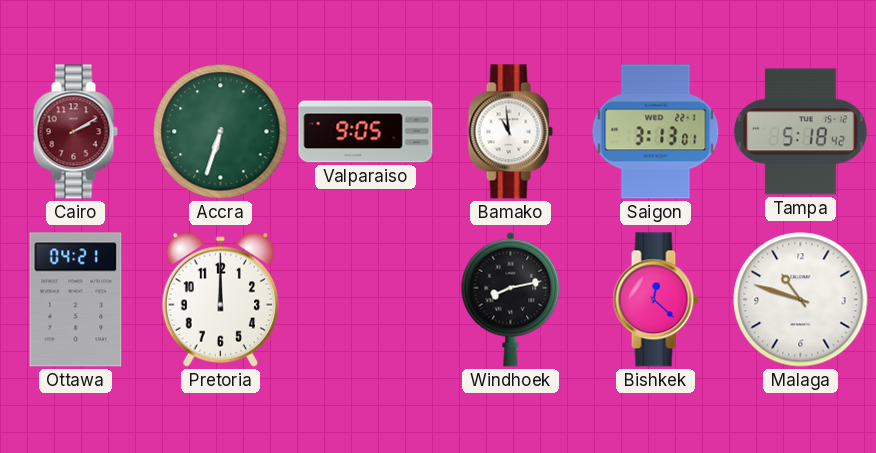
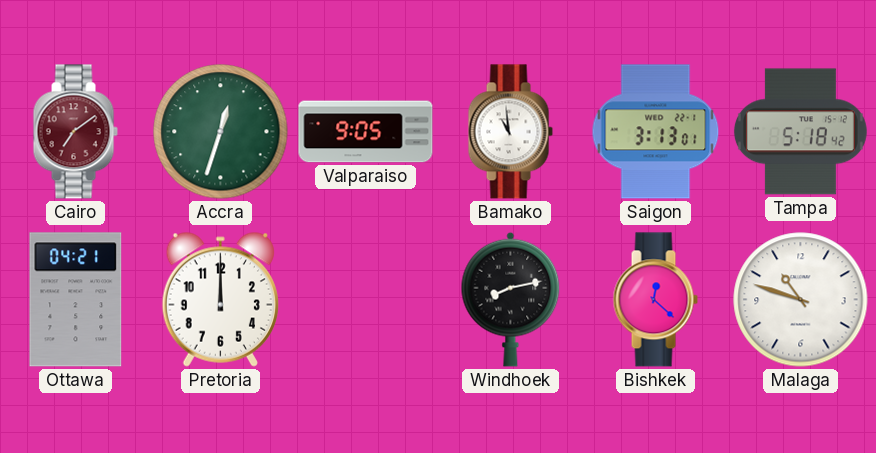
Cairo: 2:10 -> 7:09 (75, 132)
Accra: 6:33 -> 12:33 (221, 132)
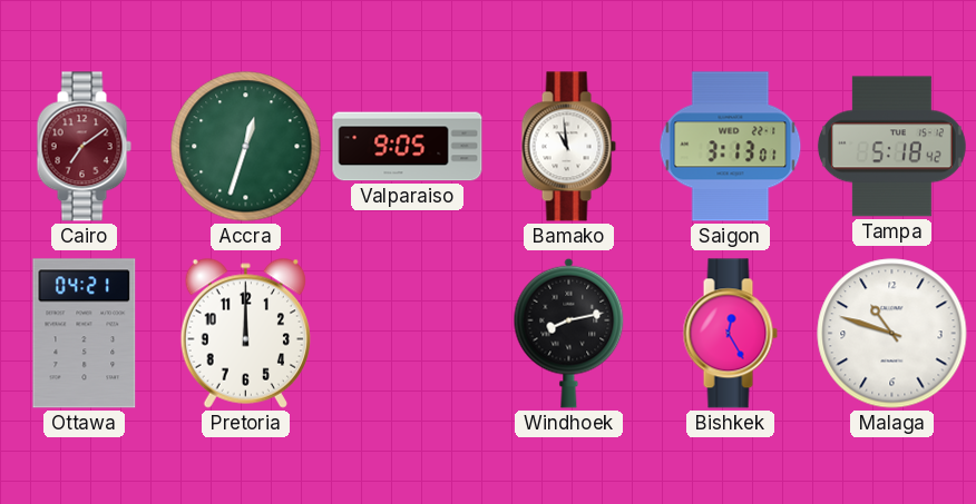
Bishkek: 12:22 -> 12:25 (730, 334)
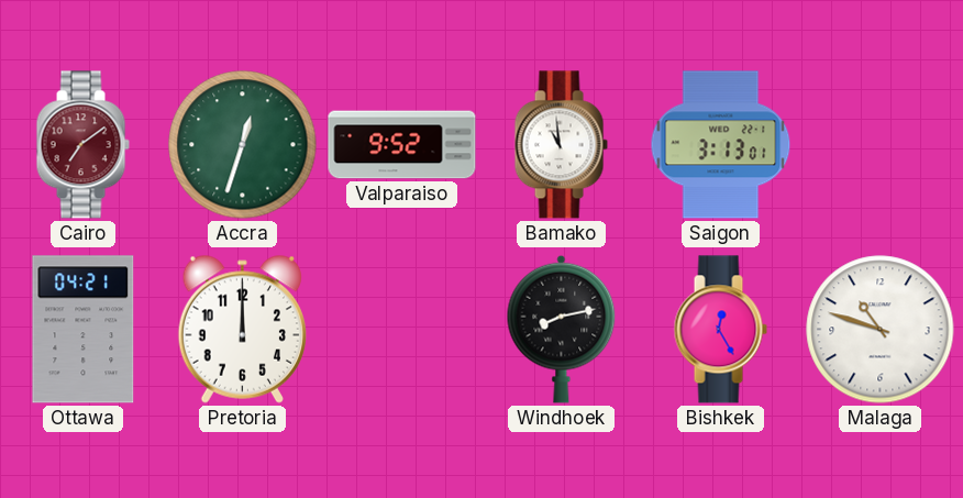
Valparaiso: 9:05 -> 9:52 (402, 145)
Tampa: 5:18 -> none (891, 147)
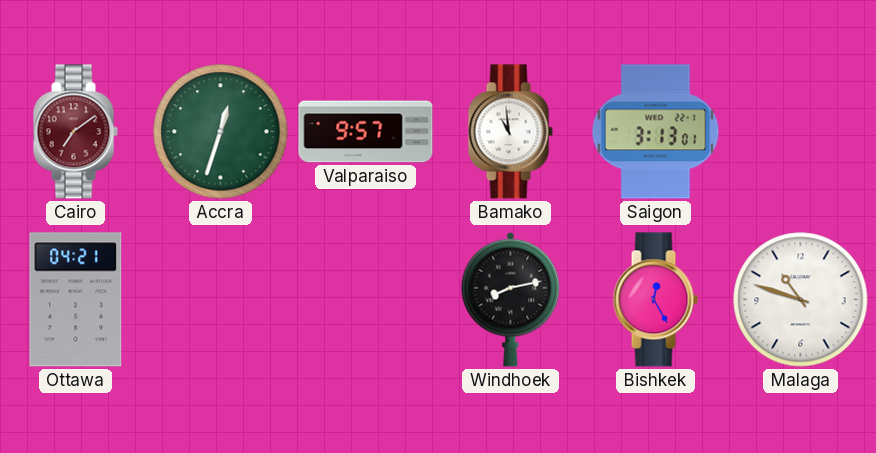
Valparaiso: 9:52 -> 9:57 (366, 132)
Pretoria: 12:00 -> none (242, 329)
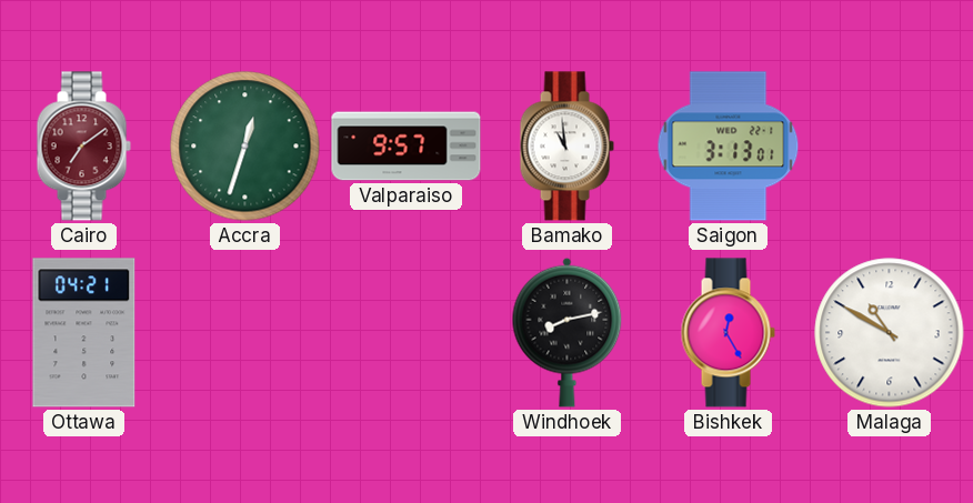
Malaga: 10:48 -> 10:50 (890, 333)
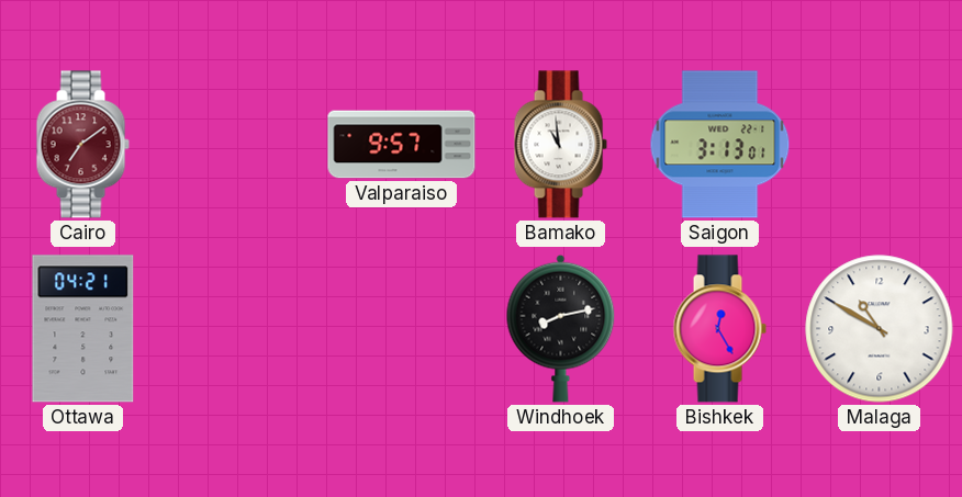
Accra: 12:33 -> none (245, 147)
